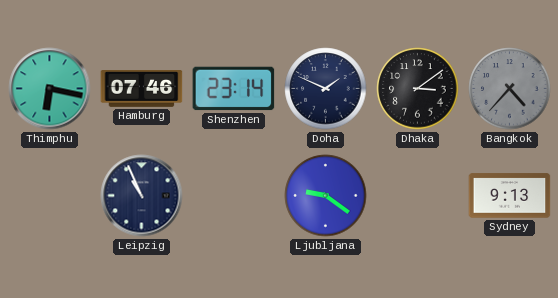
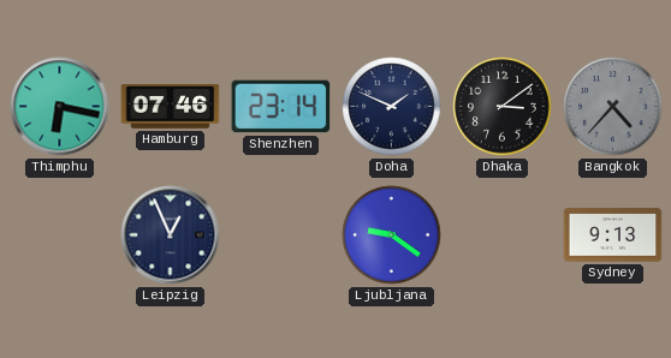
Leipzig: 10:56 -> 12:56 (171, 235)
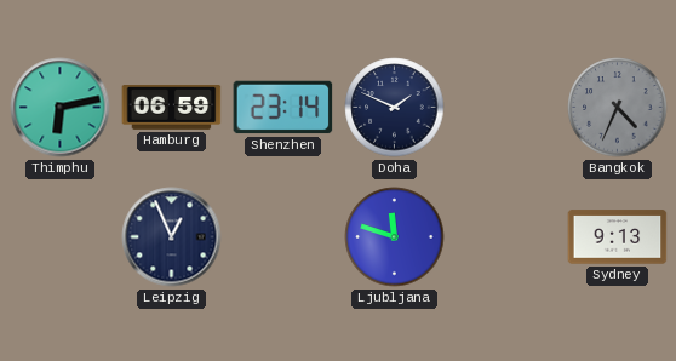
Thimphu: 6:17 -> 6:13 (61, 108)
Hamburg: 07:46 -> 06:59 (172, 108)
Dhaka: 3:09 -> none (503, 107)
Bangkok: 4:37 -> 4:34 (618, 108)
Ljubljana: 9:21 -> 11:48 (395, 237)
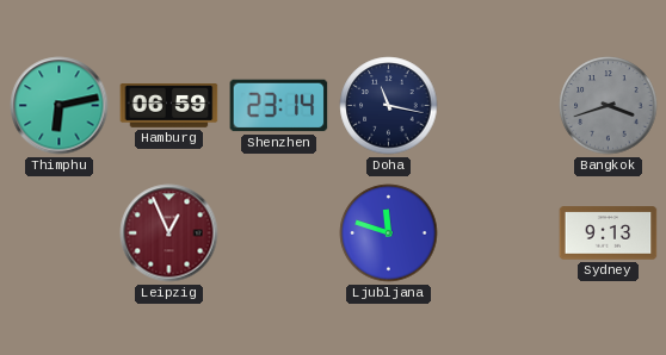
Doha: 1:49 -> 11:17 (389, 106)
Bangkok: 4:34 -> 3:42 (609, 106)
Leipzig dial: navy -> burgundy (169, 233)
